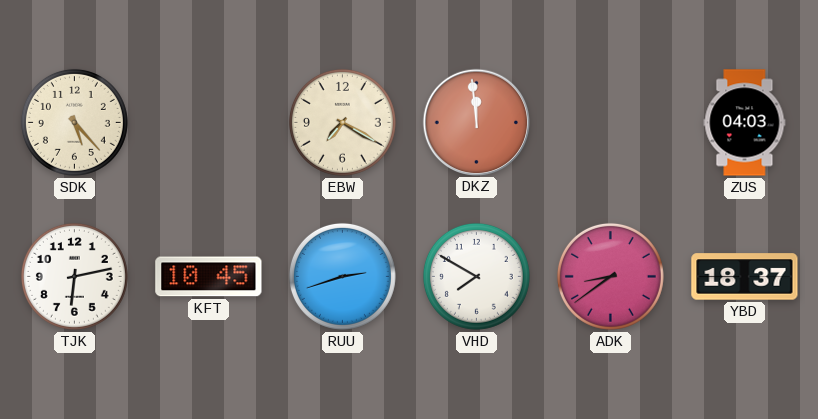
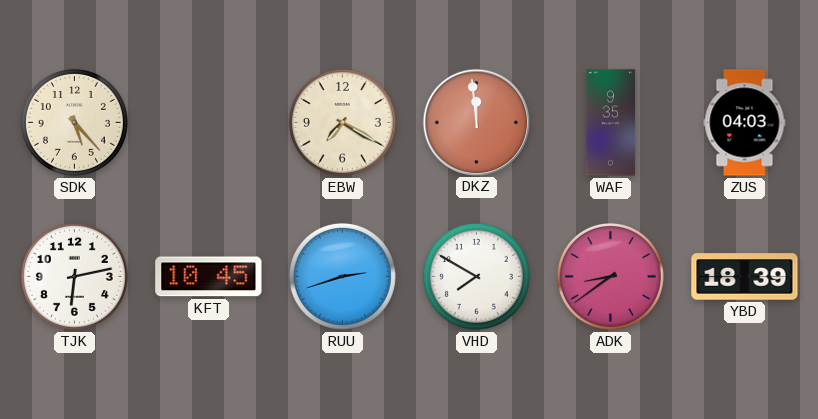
WAF: none -> 9:35 (611, 123)
YBD: 18:37 -> 18:39 (745, 277)
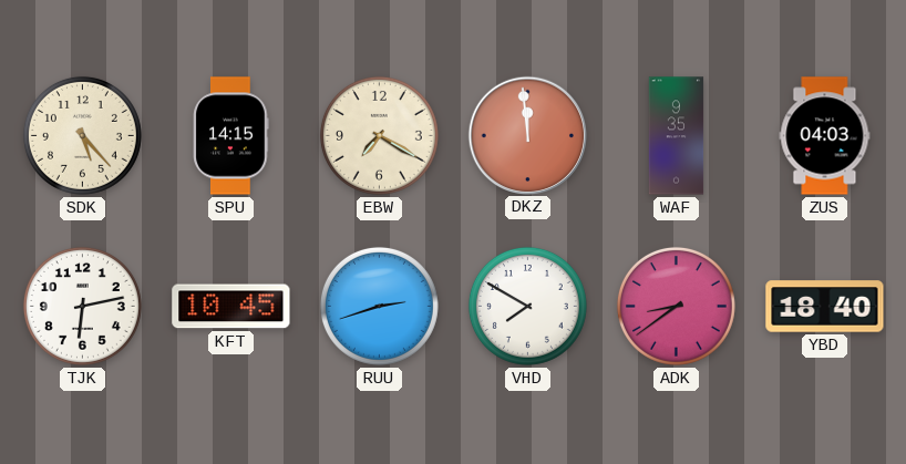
SPU: none -> 14:15 (231, 136)
YBD: 18:39 -> 18:40 (825, 307)
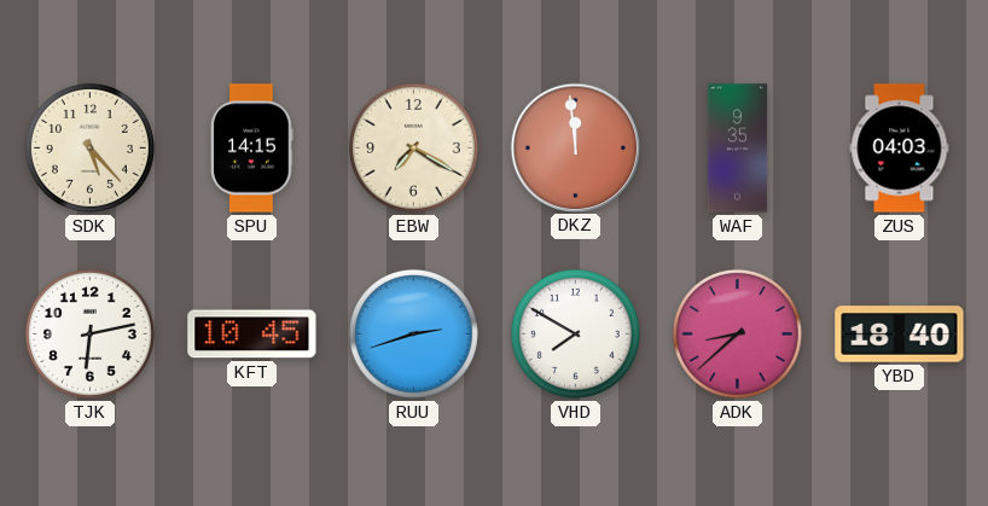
ADK: 8:39 -> 8:38 (737, 333)
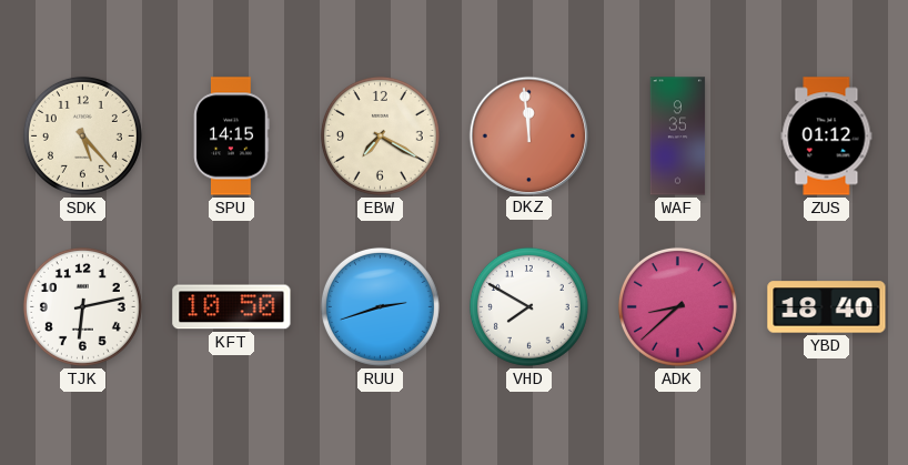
ZUS: 04:03 -> 01:12 (827, 137)
KFT: 10:45 -> 10:50 (232, 307)
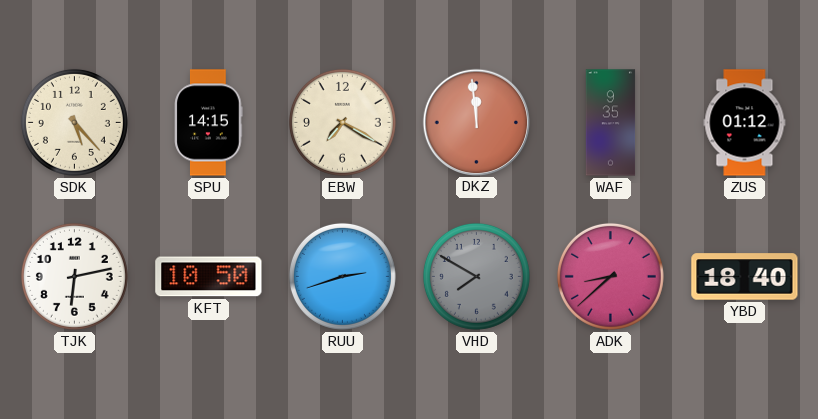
VHD dial: white -> grey (476, 276)
